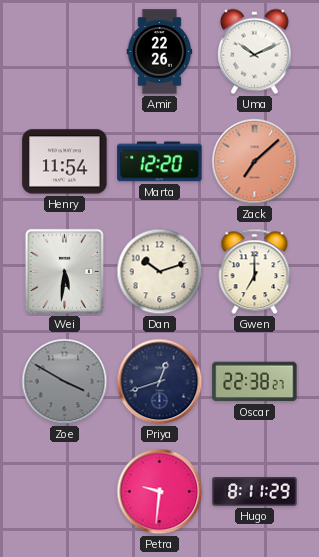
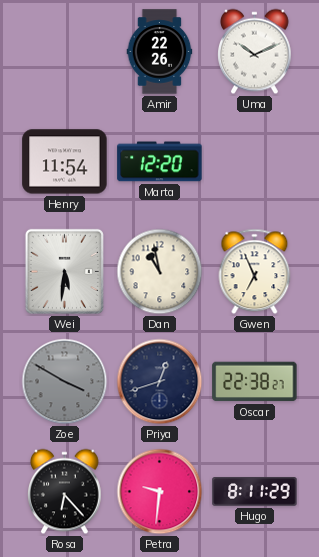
Zack: 7:08 -> none (255, 162)
Dan: 10:12 -> 10:58 (160, 272)
Gwen: 7:00 -> 6:56 (255, 272)
Rosa: none -> 6:23 (65, 492)
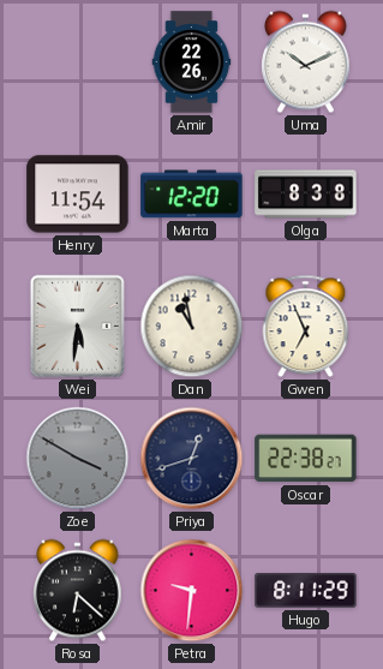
Olga: none -> 8:38 (306, 195)
Rosa: 6:23 -> 6:22 (78, 591)
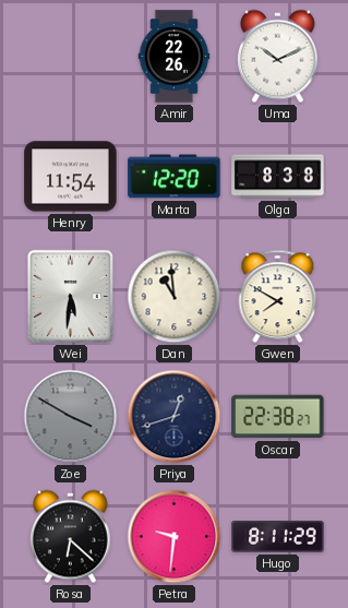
Dan: 10:58 -> 10:59 (175, 297)
Gwen: 6:56 -> 7:50 (278, 297)
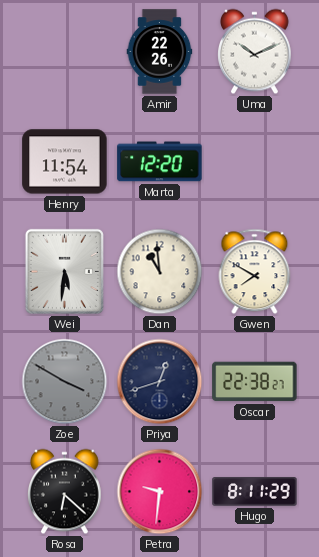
Olga: 8:38 -> none (278, 177)
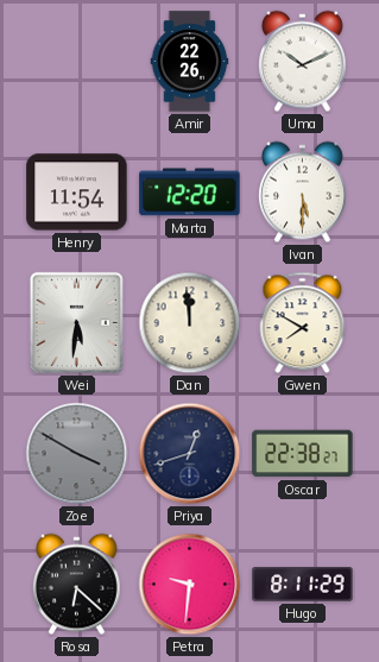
Ivan: none -> 5:30 (303, 193)
Dan: 10:59 -> 11:59 (190, 323)
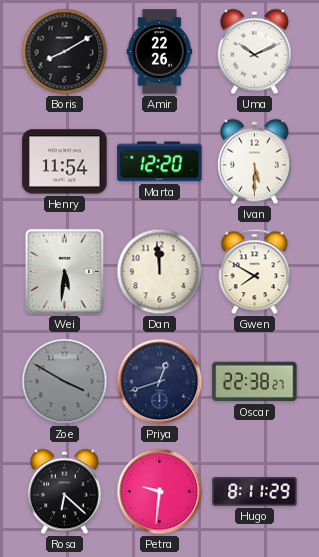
Boris: none -> 8:10 (65, 52)
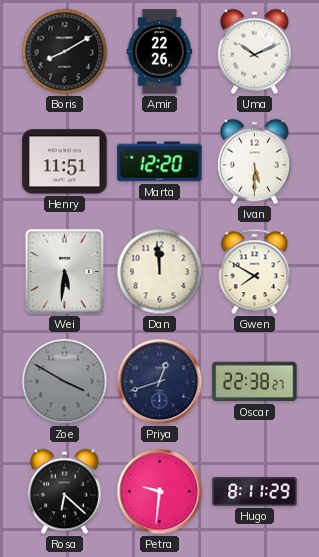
Henry: 11:54 -> 11:51 (65, 162)
